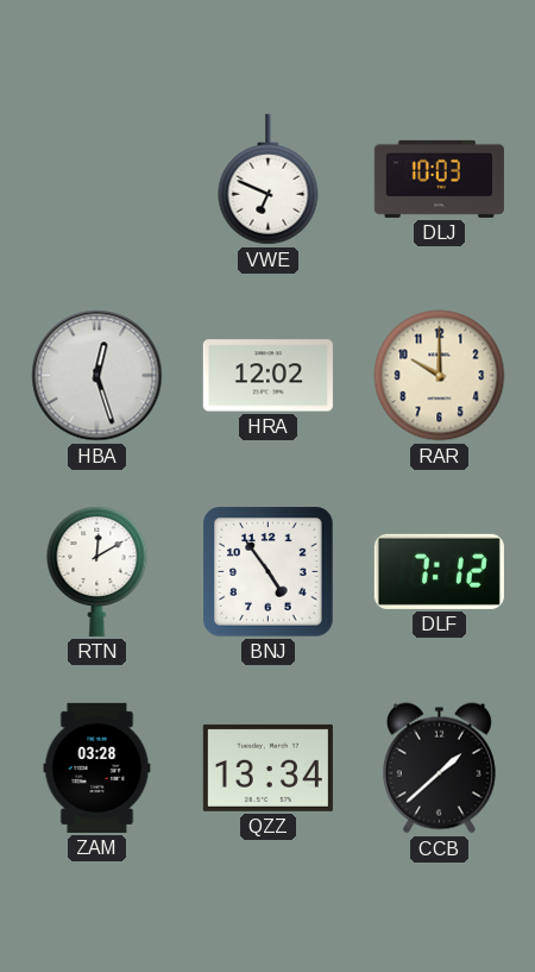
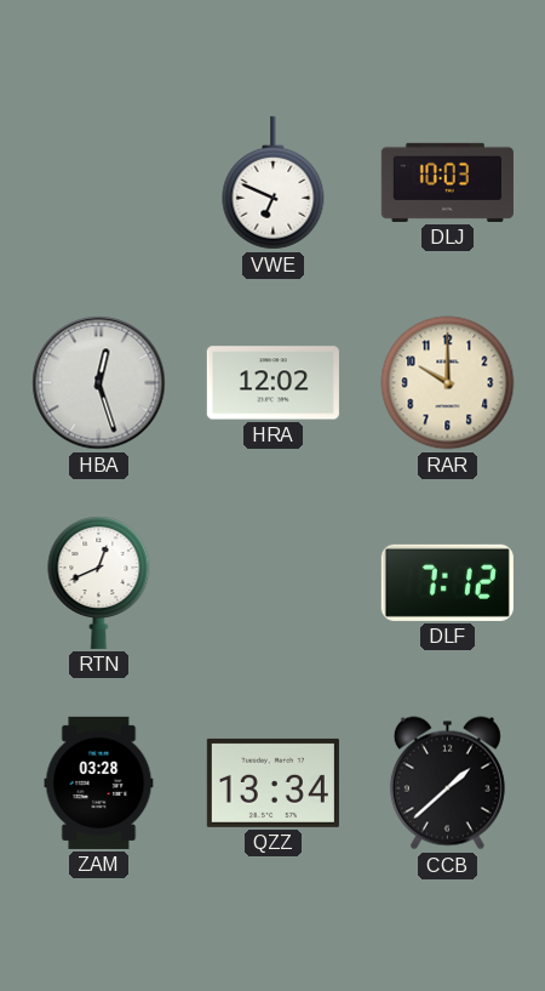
RTN: 12:10 -> 12:41 (99, 582)
BNJ: 4:54 -> none (269, 572)
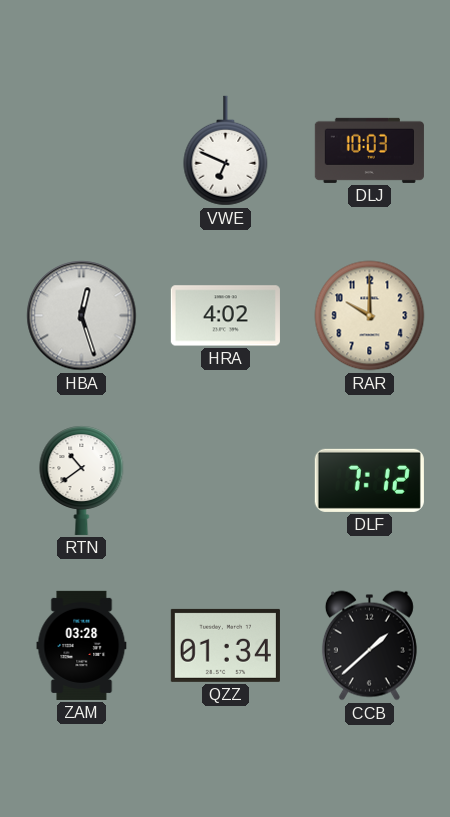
HRA: 12:02 -> 4:02 (225, 316)
RTN: 12:41 -> 10:39 (82, 480)
QZZ: 13:34 -> 01:34 (225, 645)
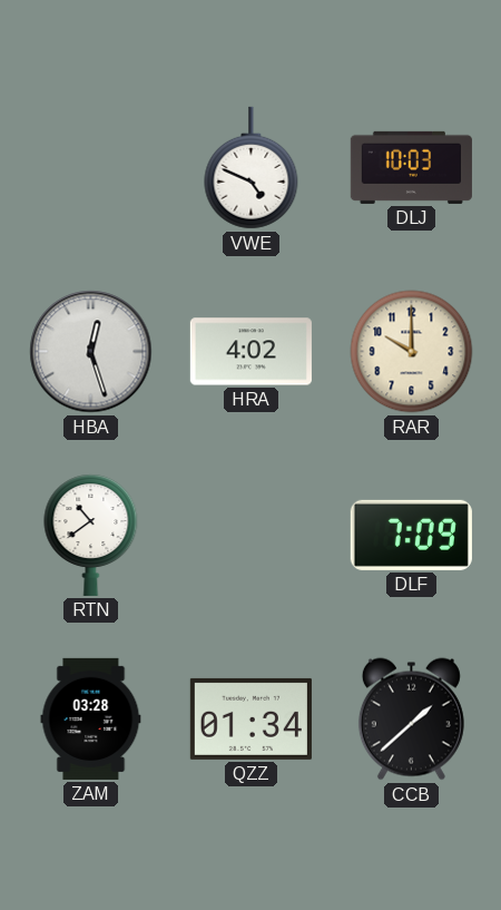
VWE: 6:49 -> 4:49 (252, 168)
DLF: 7:12 -> 7:09 (411, 535)
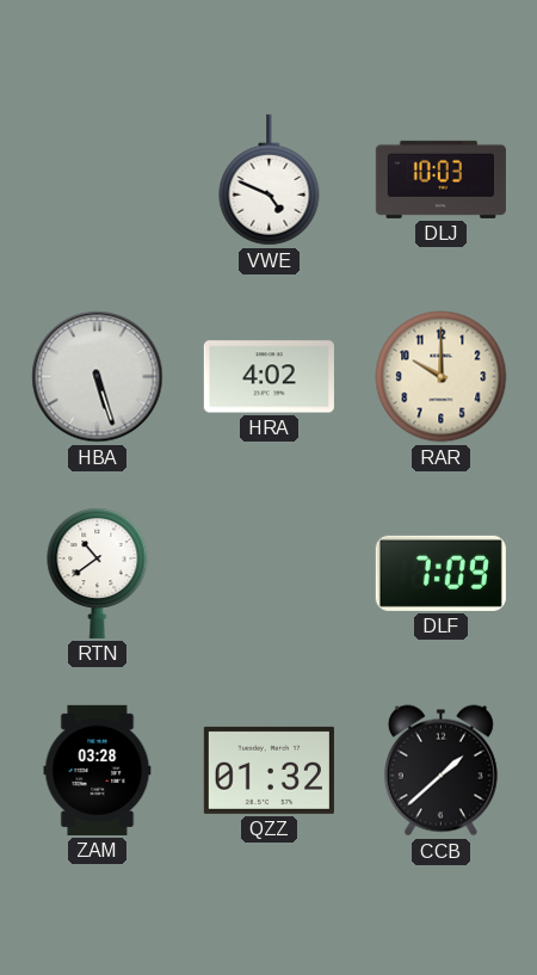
HBA: 12:27 -> 5:27 (98, 377)
QZZ: 01:34 -> 01:32 (268, 770)
